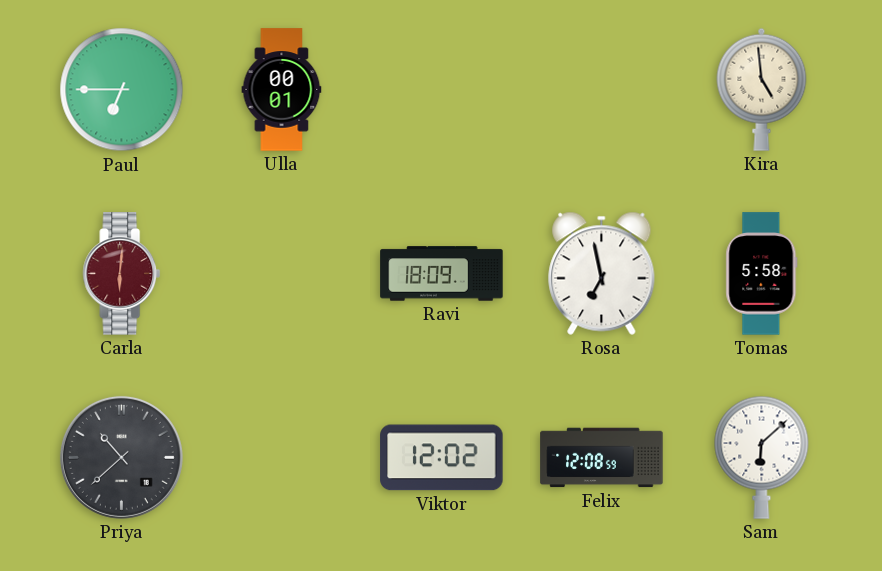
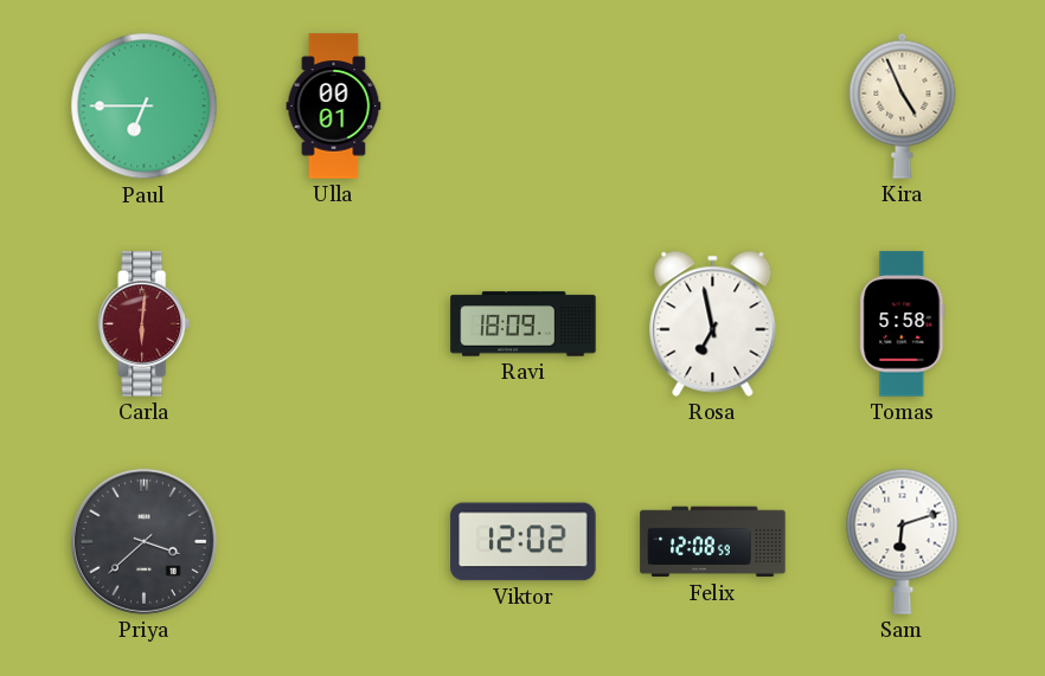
Kira: 4:59 -> 4:56 (903, 105)
Priya: 10:38 -> 3:38 (143, 541)
Sam: 6:08 -> 6:12 (903, 541)
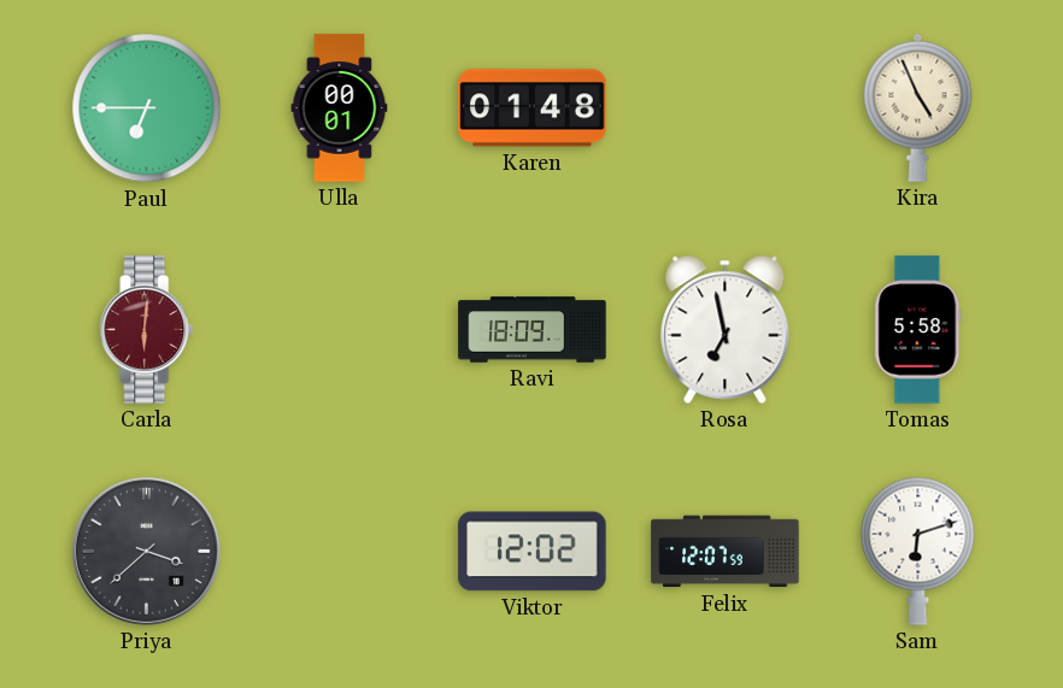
Karen: none -> 01:48 (533, 108)
Felix: 12:08 -> 12:07 (726, 552)
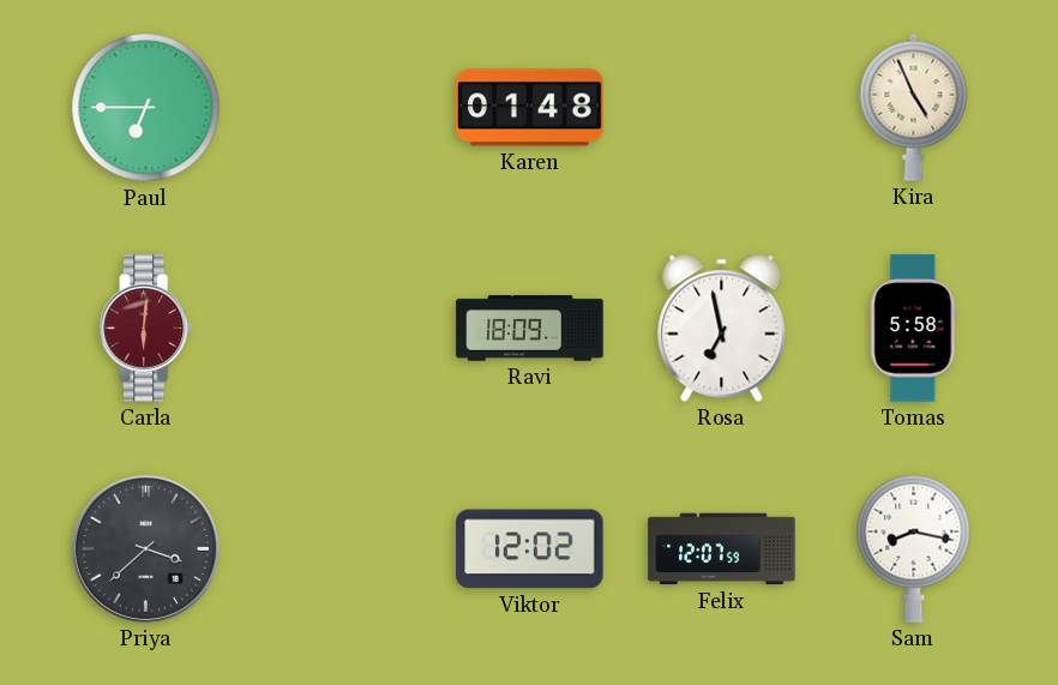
Ulla: 00:01 -> none (340, 108)
Sam: 6:12 -> 8:17 (914, 548)
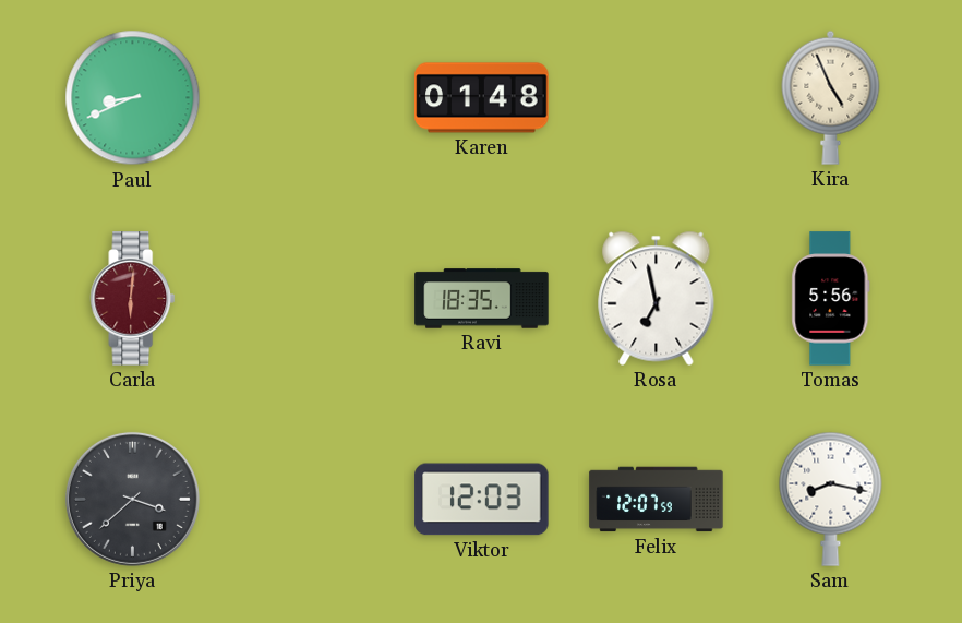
Paul: 6:45 -> 8:41 (133, 98)
Ravi: 18:09 -> 18:35 (482, 299)
Tomas: 5:58 -> 5:56 (831, 299)
Viktor: 12:02 -> 12:03 (482, 500)
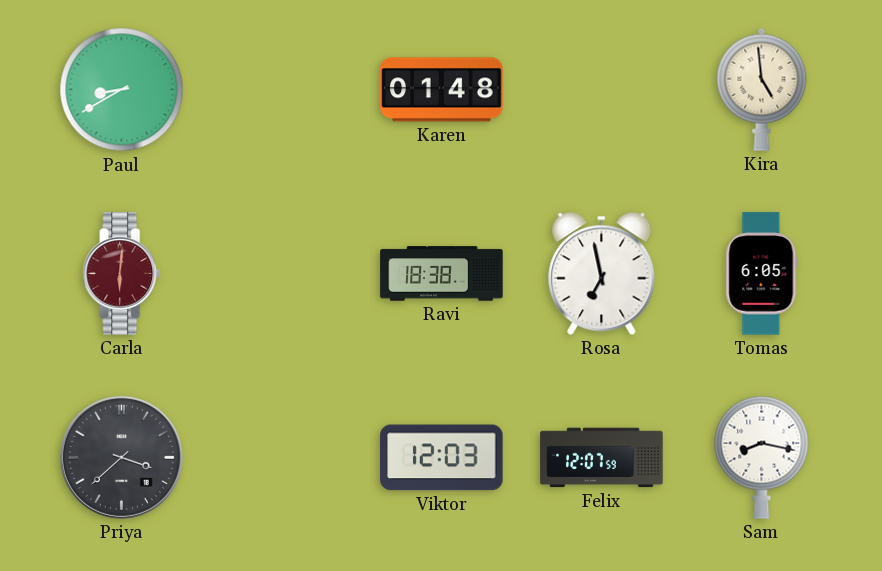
Paul: 8:41 -> 8:40 (122, 90)
Kira: 4:56 -> 4:59 (762, 89)
Ravi: 18:35 -> 18:38 (442, 274)
Tomas: 5:56 -> 6:05 (762, 274)
